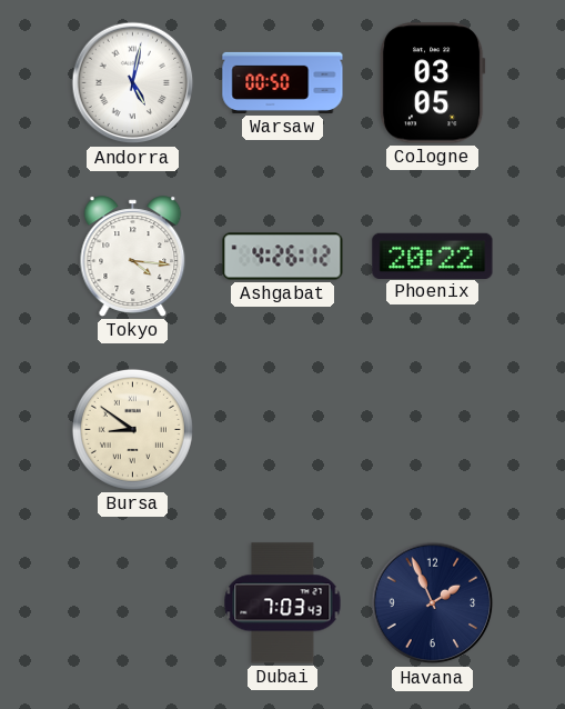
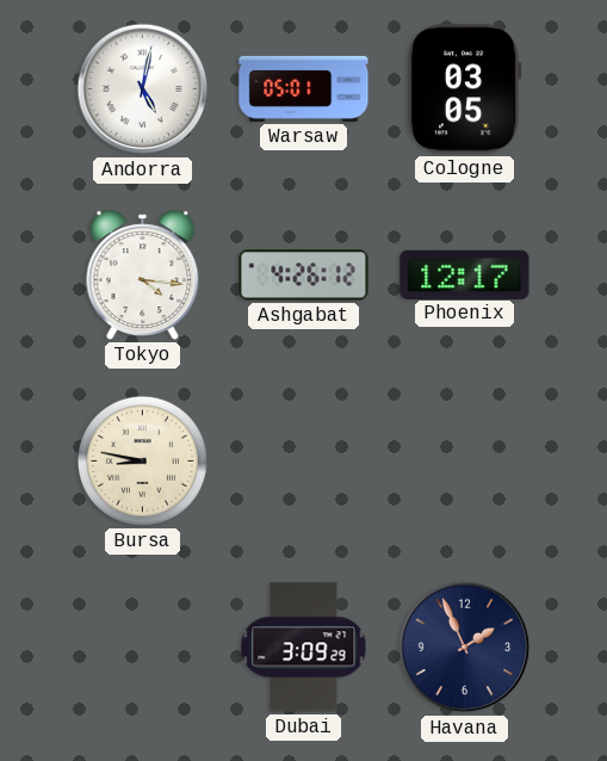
Warsaw: 00:50 -> 05:01 (304, 88)
Phoenix: 20:22 -> 12:17 (465, 274)
Bursa: 8:51 -> 8:47 (142, 460)
Dubai: 7:03 -> 3:09 (304, 648)
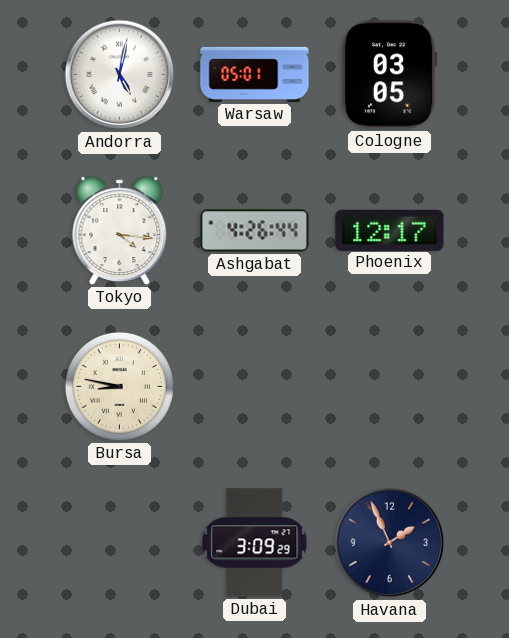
Ashgabat: 4:26:12 -> 4:26:44 (255, 231)
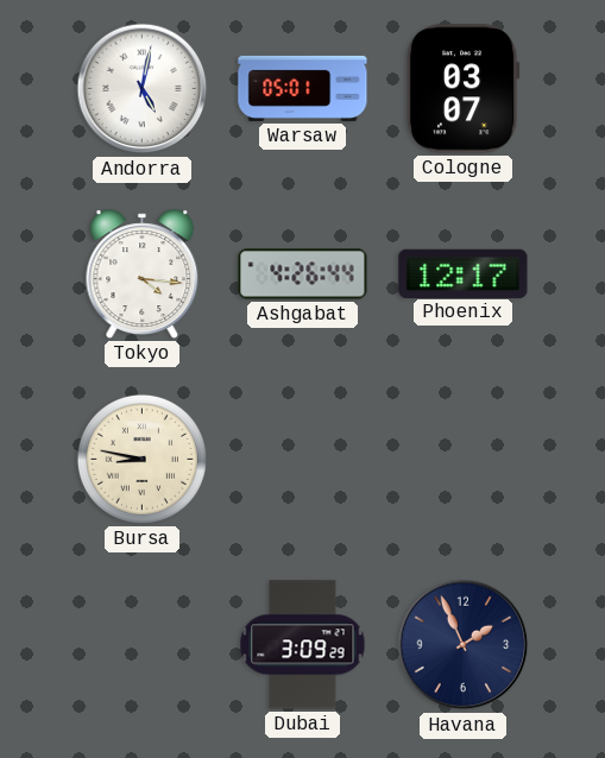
Cologne: 03:05 -> 03:07 (462, 89)
